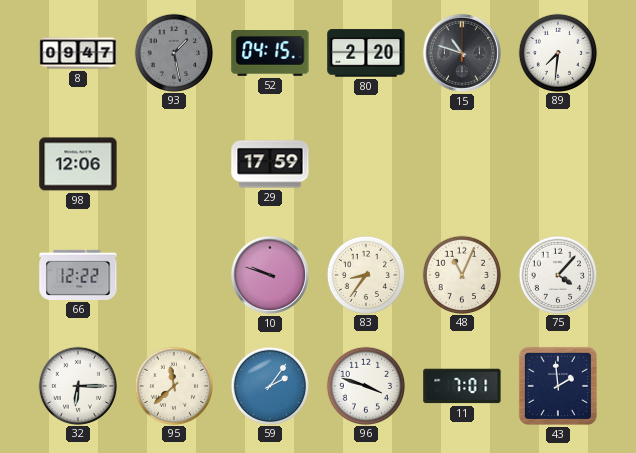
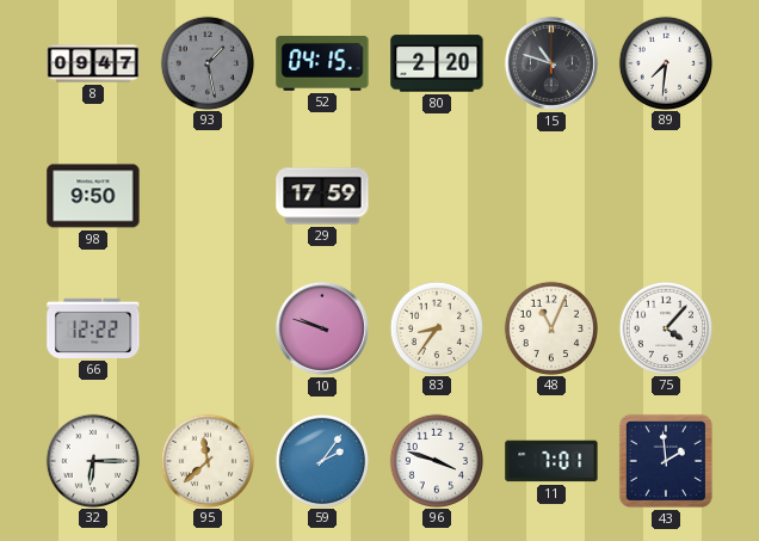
98: 12:06 -> 9:50 (93, 196)
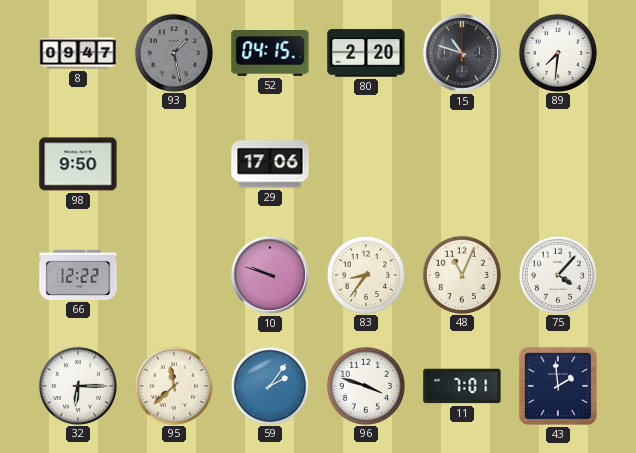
29: 17:59 -> 17:06 (270, 164)
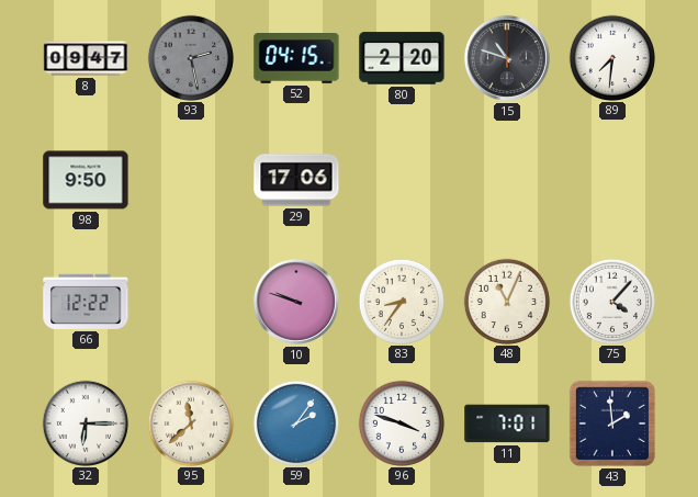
93: 1:28 -> 2:28 (190, 57)
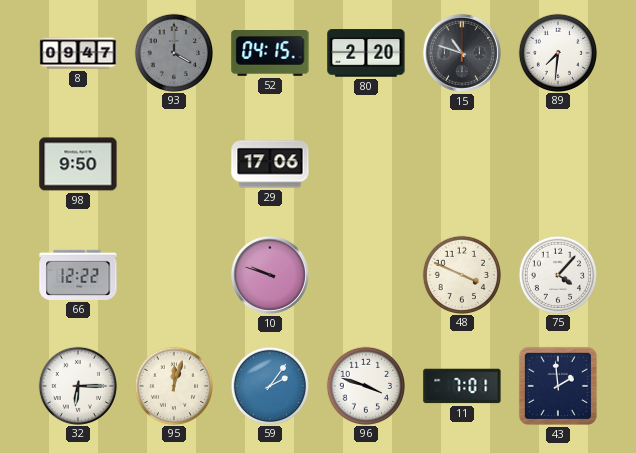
93: 2:28 -> 4:00 (173, 52)
83: 8:36 -> none (401, 301)
48: 11:04 -> 3:49 (461, 274)
95: 11:38 -> 12:03 (173, 385)
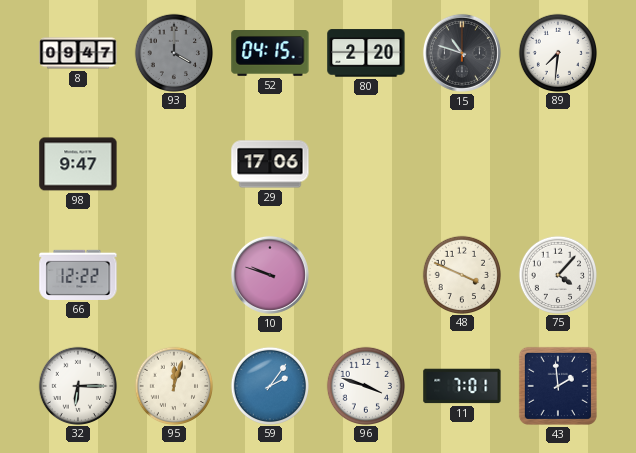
98: 9:50 -> 9:47 (78, 164)
